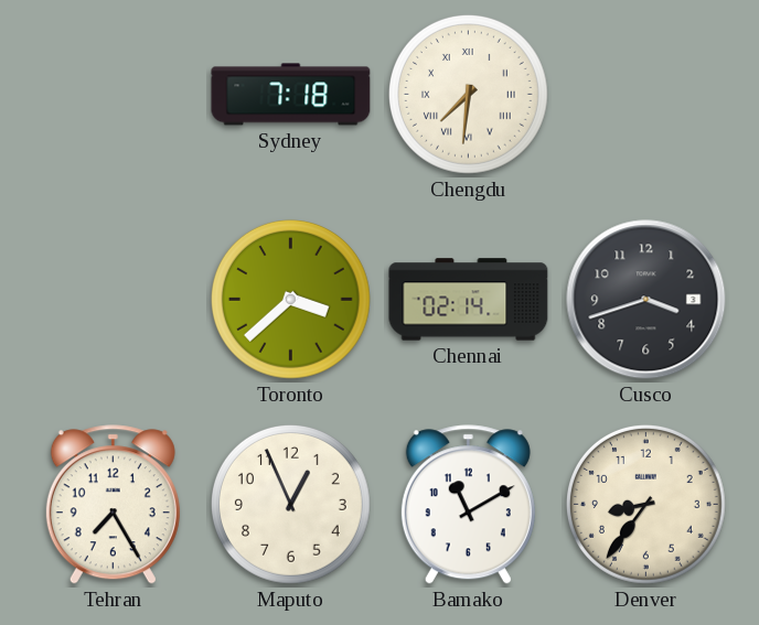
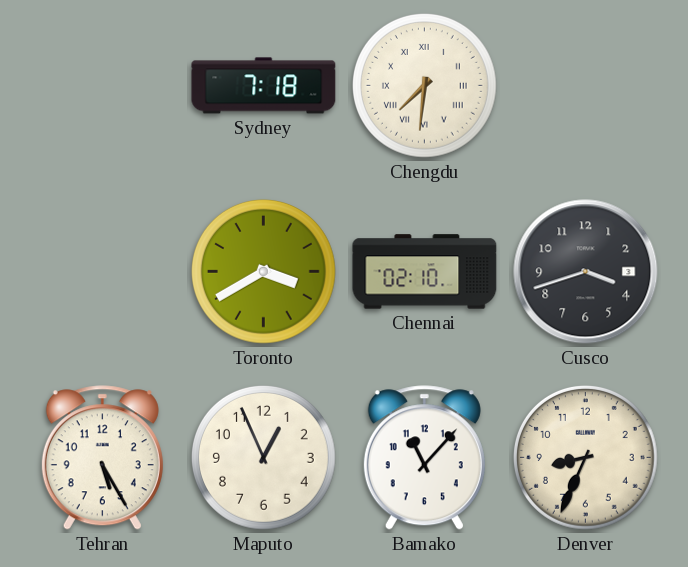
Toronto: 3:38 -> 3:40 (263, 271)
Chennai: 02:14 -> 02:10 (425, 272)
Tehran: 7:25 -> 5:25 (102, 458)
Bamako: 11:10 -> 11:07 (424, 458)
Denver: 8:36 -> 8:34 (585, 457)
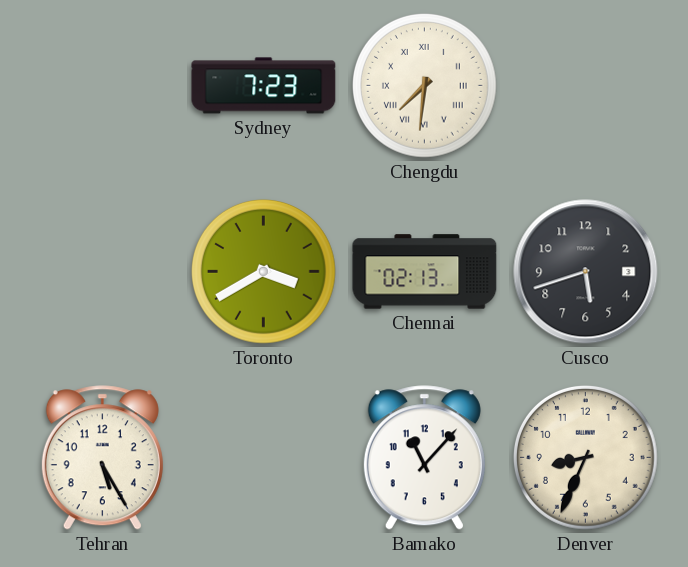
Sydney: 7:18 -> 7:23 (264, 86)
Chennai: 02:10 -> 02:13 (425, 272)
Cusco: 3:42 -> 5:42 (586, 272)
Maputo: 12:56 -> none (263, 457)
